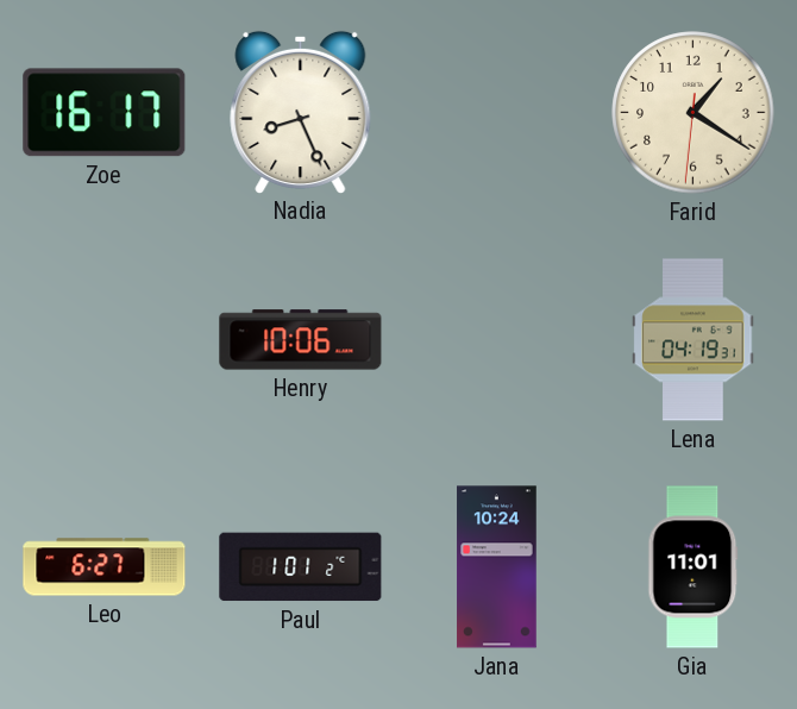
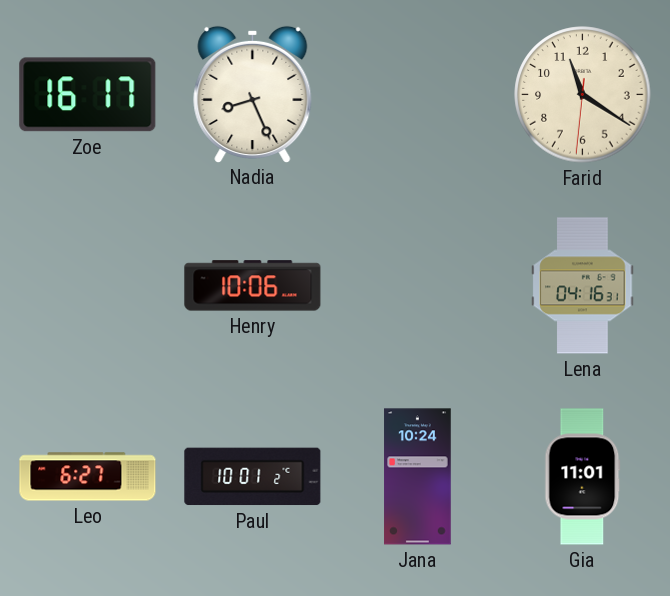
Farid: 1:20 -> 11:20 (583, 95)
Lena: 04:19 -> 04:16 (583, 286)
Paul: 1:01 -> 10:01 (253, 477)
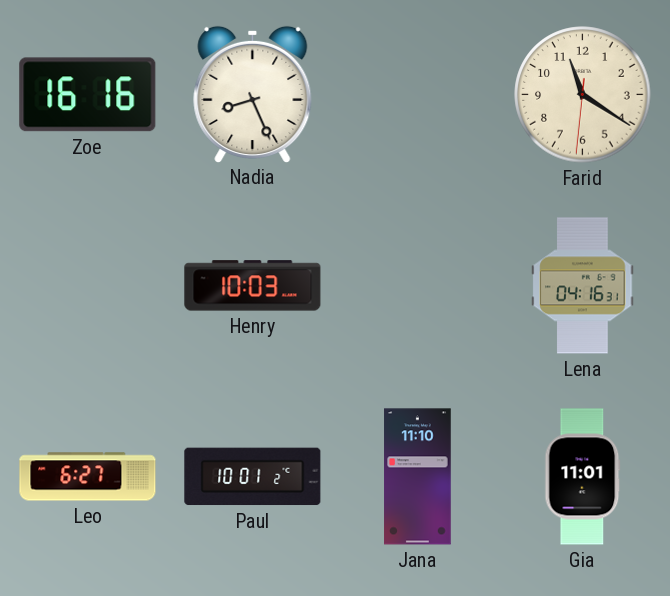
Zoe: 16:17 -> 16:16 (88, 95)
Henry: 10:06 -> 10:03 (253, 286)
Jana: 10:24 -> 11:10 (418, 477)
